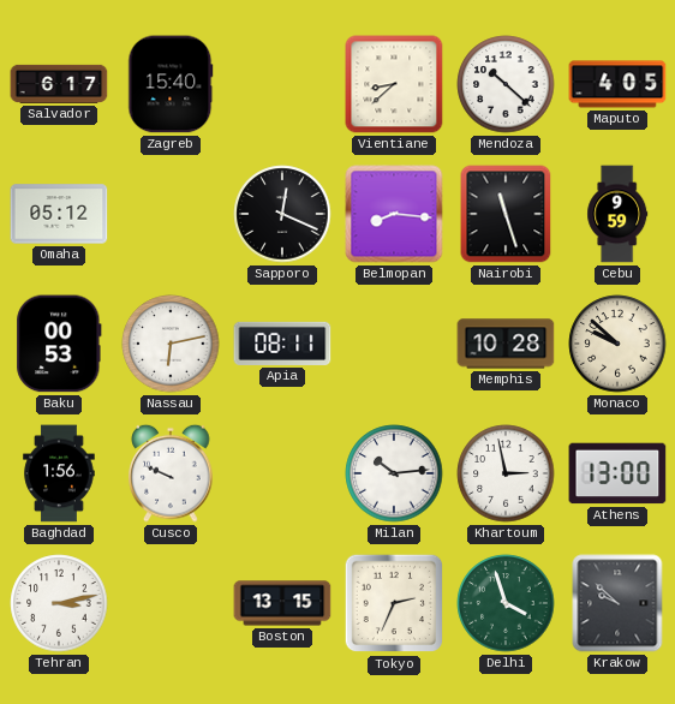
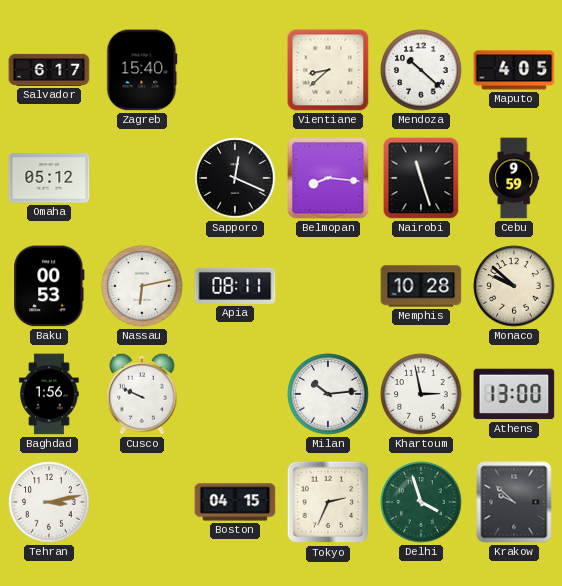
Boston: 13:15 -> 04:15 (235, 502)
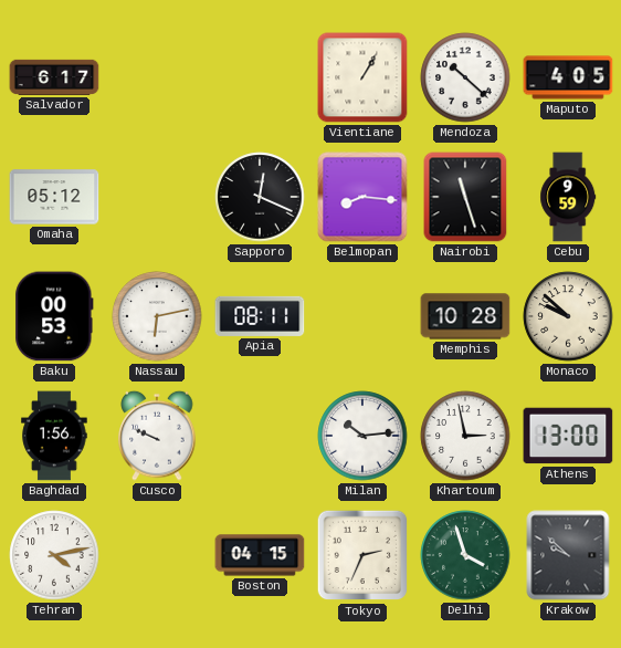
Zagreb: 15:40 -> none (142, 70)
Vientiane: 8:38 -> 1:05 (362, 77)
Tehran: 3:13 -> 4:13 (54, 555)
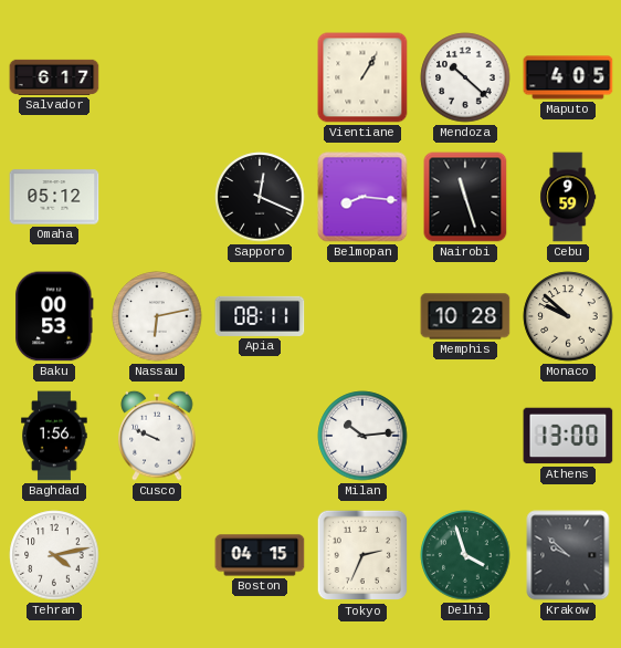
Khartoum: 2:58 -> none (465, 436)
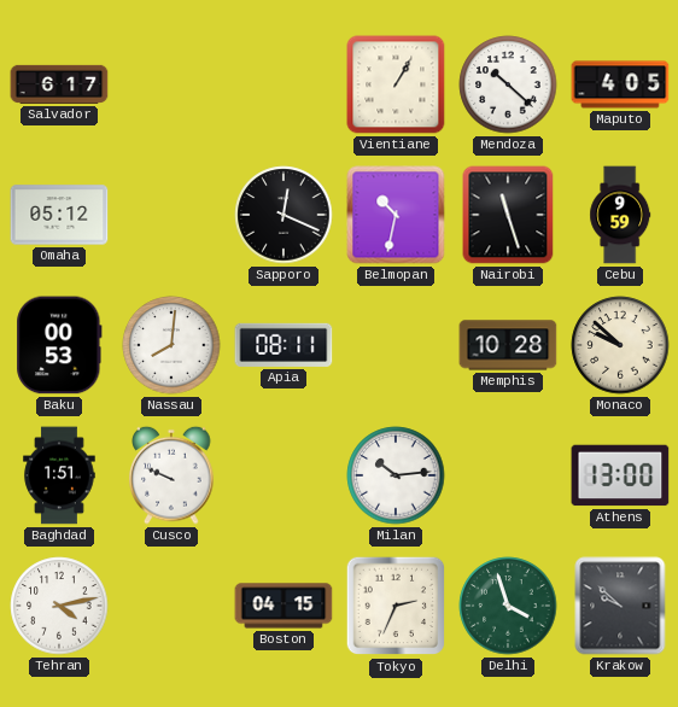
Belmopan: 8:16 -> 10:32 (396, 215)
Nassau: 6:13 -> 8:01 (171, 345)
Baghdad: 1:56 -> 1:51 (59, 475)
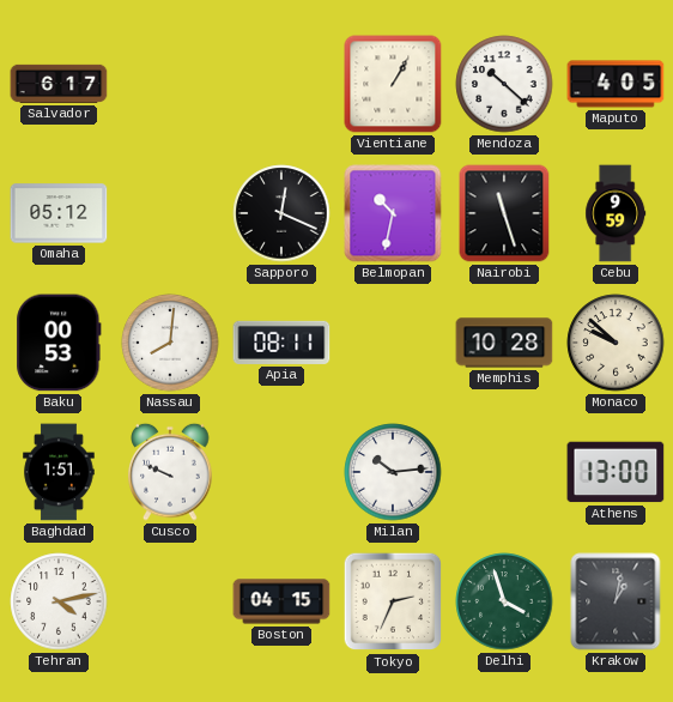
Krakow: 9:52 -> 1:02 (616, 601)
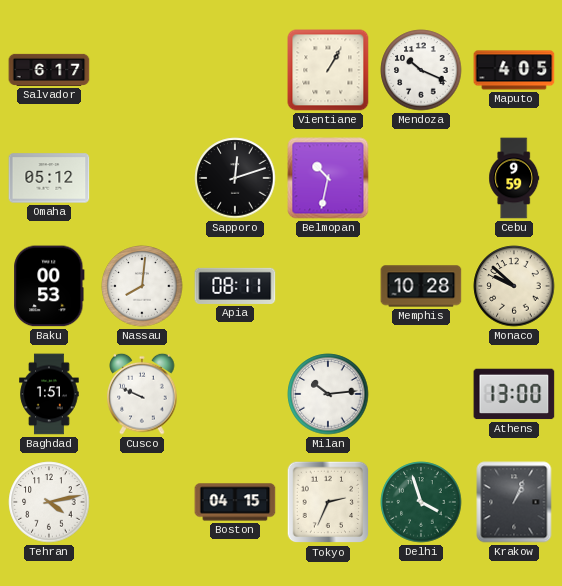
Mendoza: 10:22 -> 10:19 (421, 70)
Sapporo: 12:19 -> 12:12 (235, 178)
Nairobi: 11:27 -> none (504, 213)
Krakow: 1:02 -> 1:04 (514, 502)
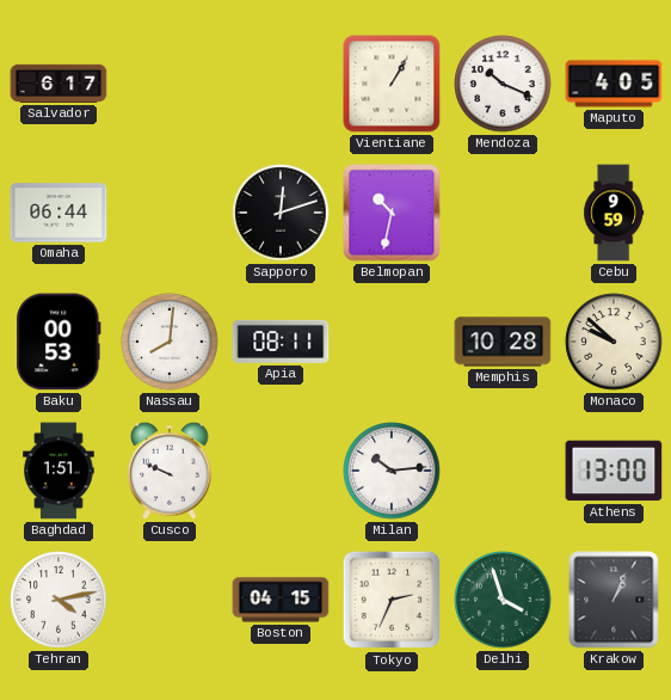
Omaha: 05:12 -> 06:44 (59, 213)
